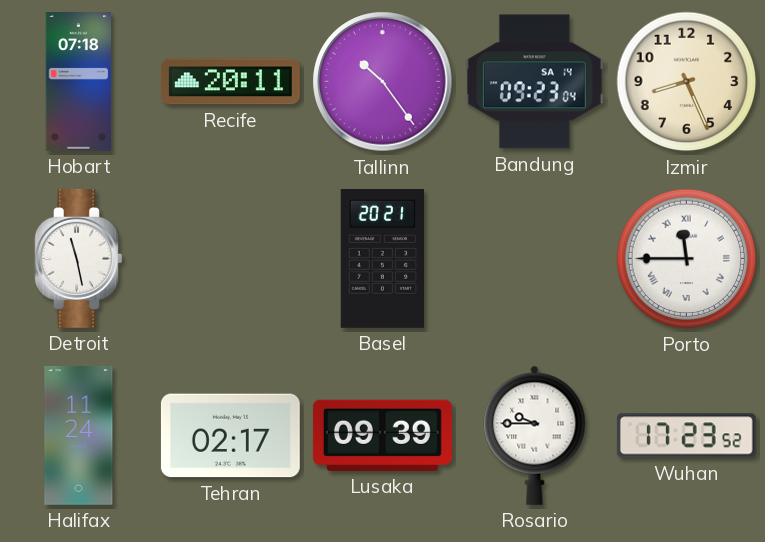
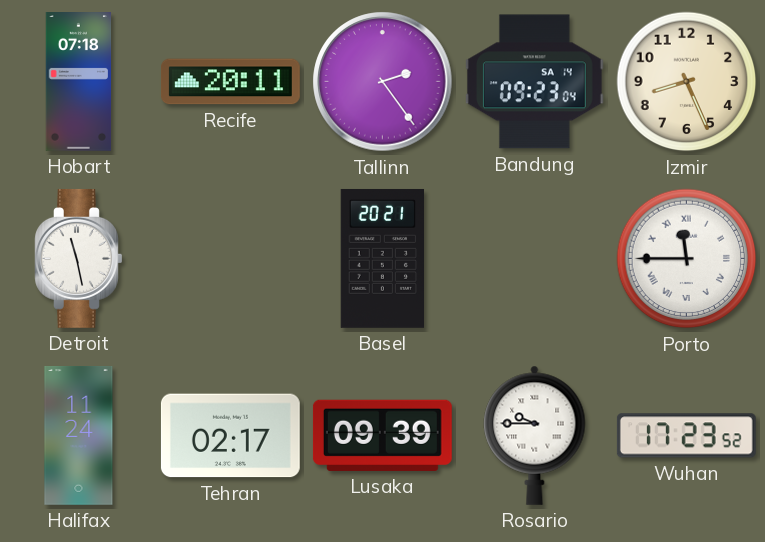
Tallinn: 10:24 -> 2:24 (383, 82)
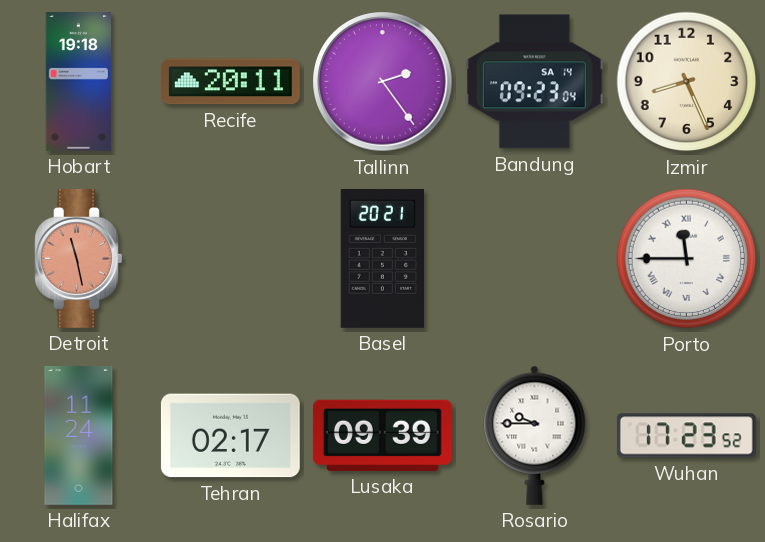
Hobart: 07:18 -> 19:18 (79, 82)
Detroit dial: white -> salmon (79, 258)
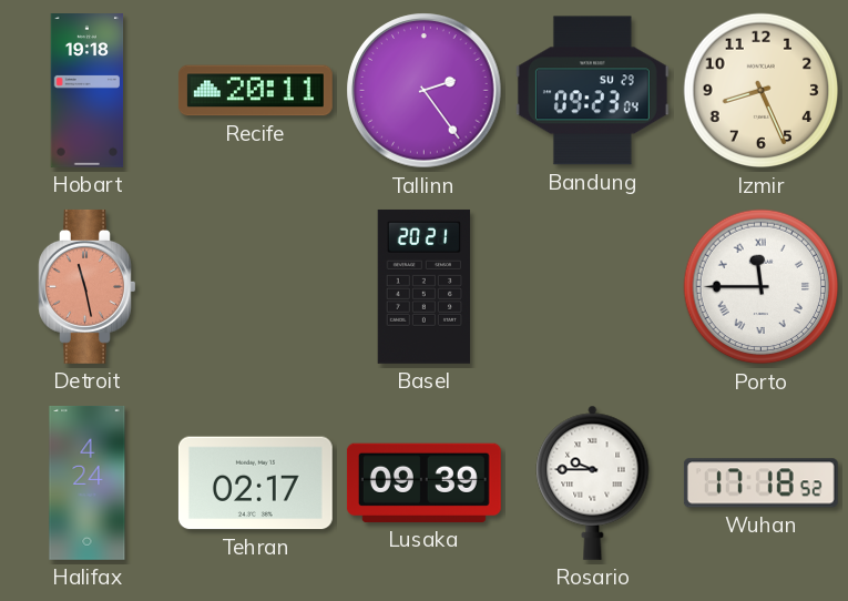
Bandung date: SA 14 -> SU 29 (592, 91)
Halifax: 11:24 -> 4:24 (88, 483)
Wuhan: 17:23 -> 17:18 (760, 483)
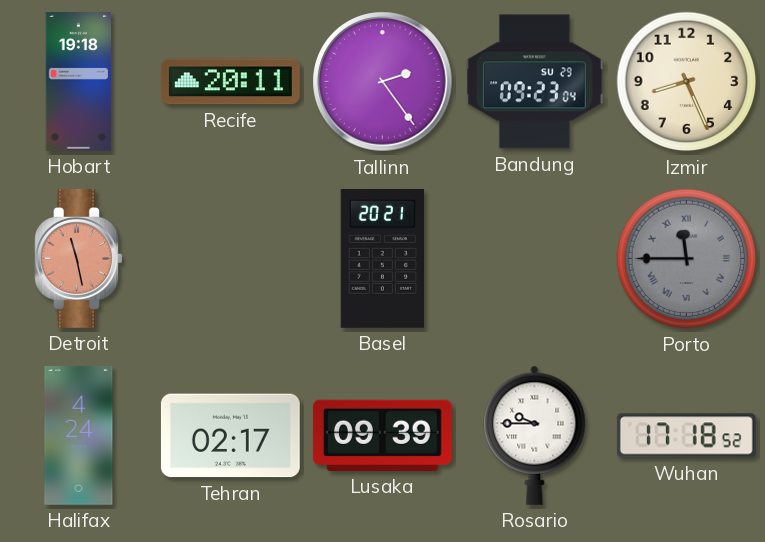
Porto dial: white -> grey (687, 259)
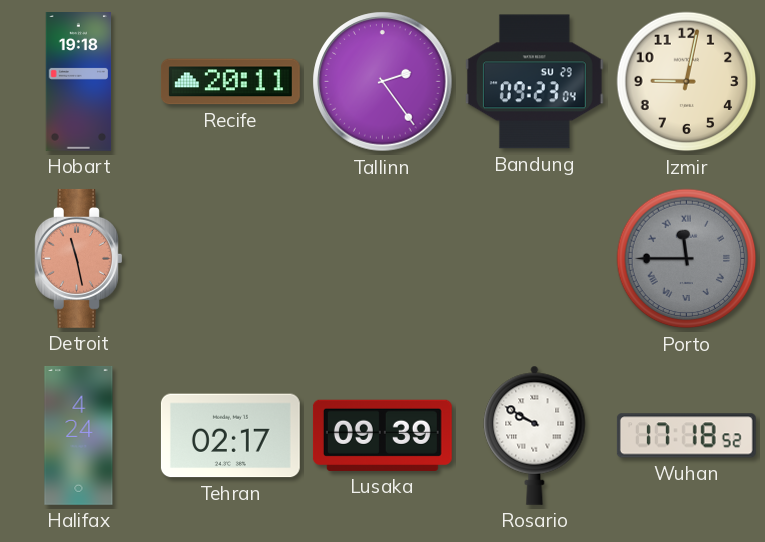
Izmir: 8:26 -> 9:02 (687, 82)
Basel: 20:21 -> none (383, 258)
Rosario: 9:45 -> 9:50 (535, 435)
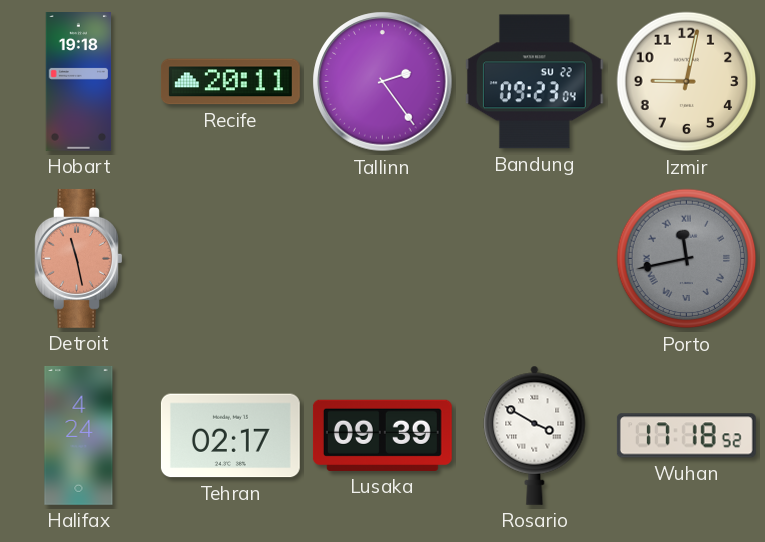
Bandung date: SU 29 -> SU 22 (534, 82)
Porto: 11:45 -> 11:43 (687, 259)
Rosario: 9:50 -> 3:50 (535, 435)
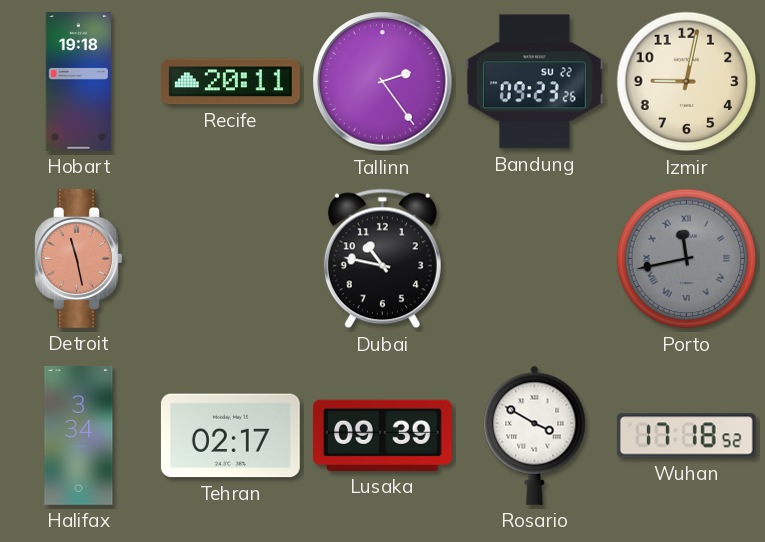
Bandung: 09:23:04 -> 09:23:26 (534, 82)
Dubai: none -> 10:47 (382, 259)
Halifax: 4:24 -> 3:34 (79, 436)
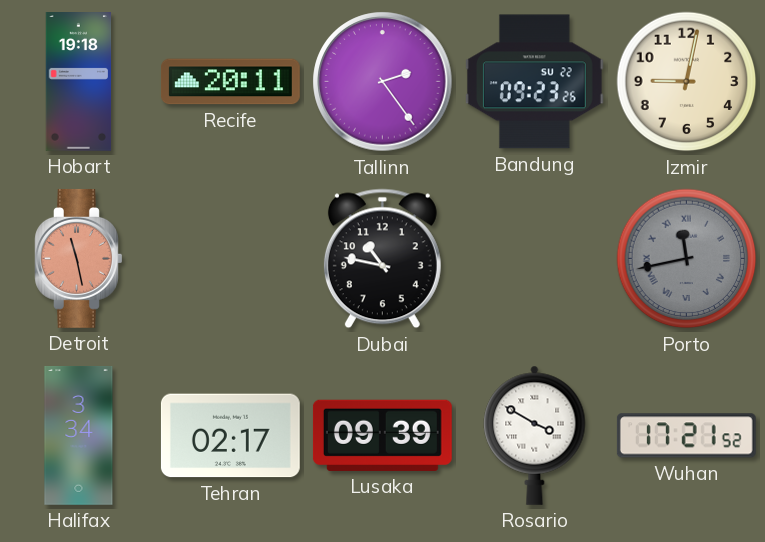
Wuhan: 17:18 -> 17:21 (686, 436)
